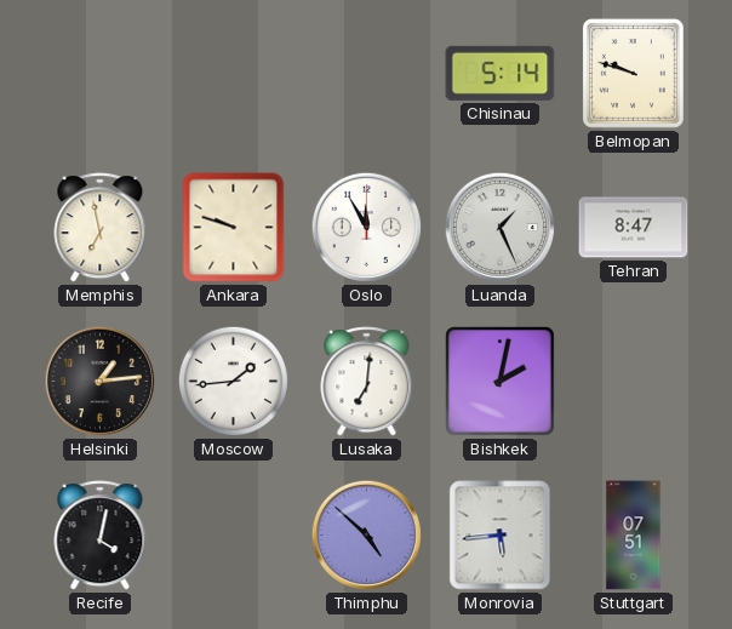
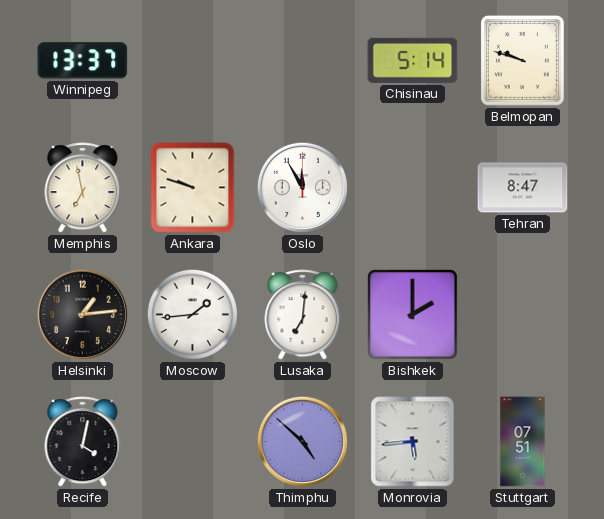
Winnipeg: none -> 13:37 (83, 61)
Luanda: 1:26 -> none (499, 227)
Bishkek: 2:02 -> 2:00 (413, 315)
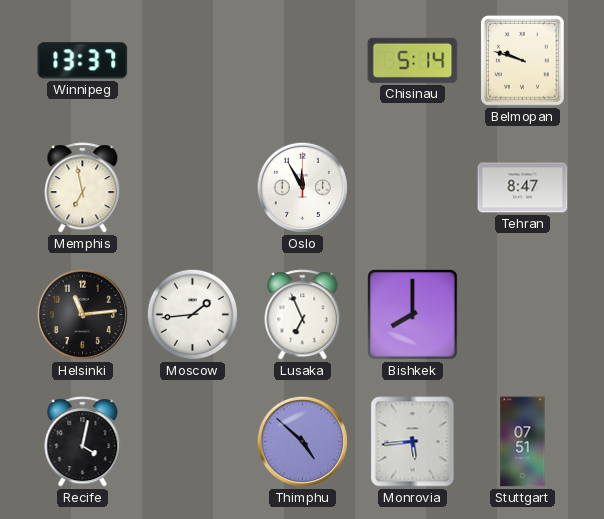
Ankara: 9:48 -> none (193, 188)
Helsinki: 1:14 -> 11:14 (82, 314)
Lusaka: 7:01 -> 6:56 (303, 315)
Bishkek: 2:00 -> 8:00 (413, 315)
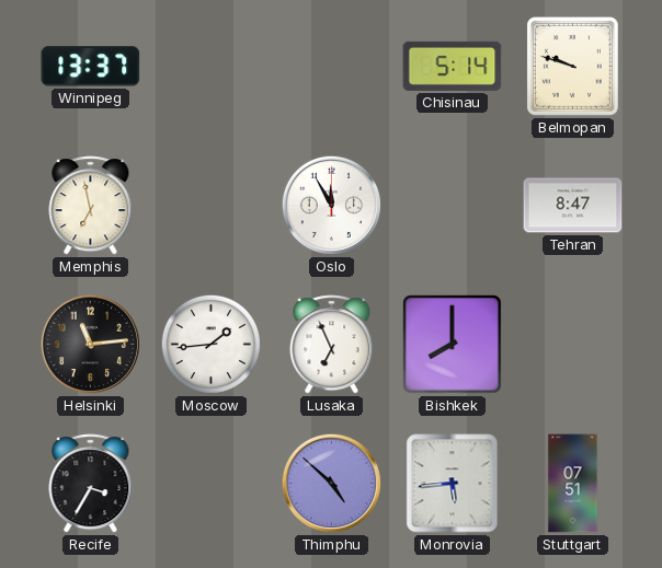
Recife: 4:02 -> 3:35 (91, 484)
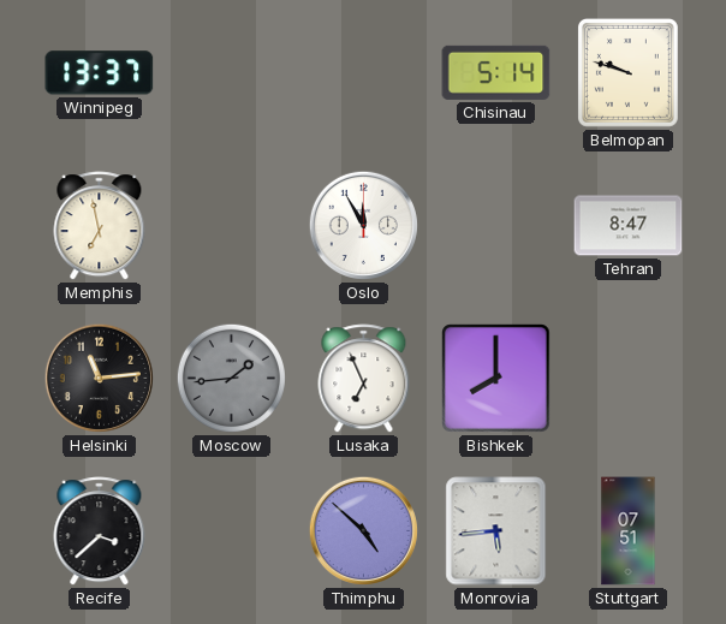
Moscow dial: white -> grey (231, 378)
Recife: 3:35 -> 3:38 (100, 531)
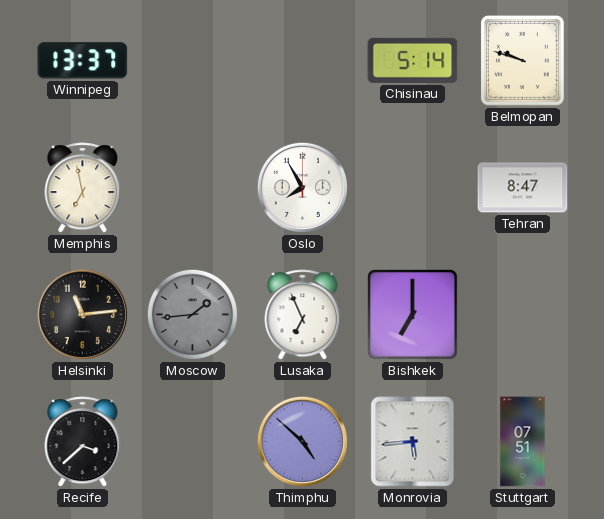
Oslo: 11:55 -> 7:55 (302, 187)
Bishkek: 8:00 -> 7:00 (413, 315)
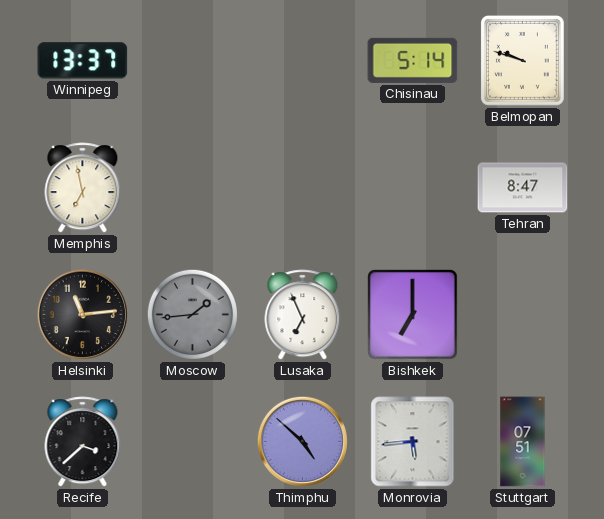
Oslo: 7:55 -> none (302, 187)
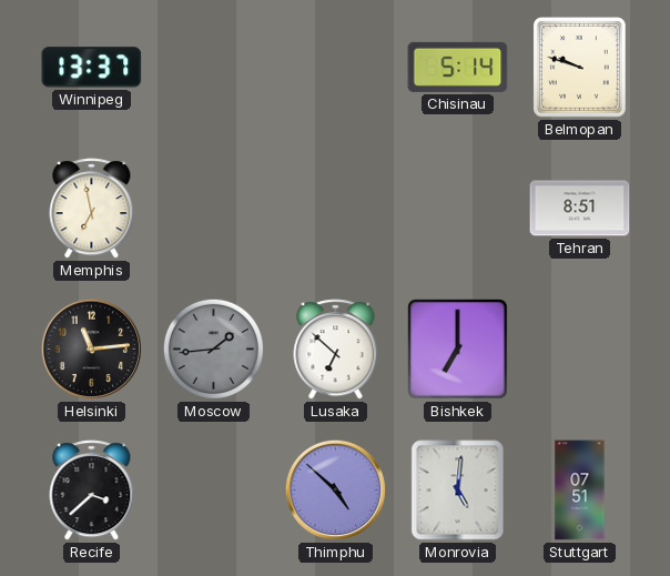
Tehran: 8:47 -> 8:51 (580, 209)
Lusaka: 6:56 -> 6:52 (336, 350)
Monrovia: 5:44 -> 5:01 (458, 491)
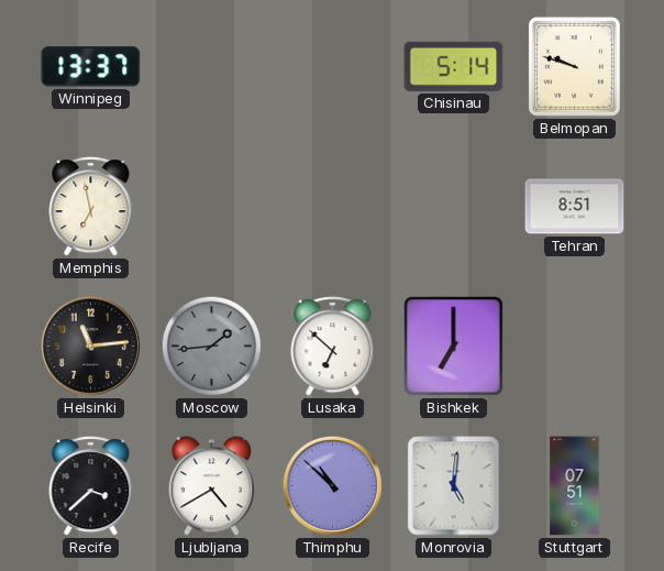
Ljubljana: none -> 4:40 (211, 486)
Thimphu: 4:52 -> 10:52 (332, 485)
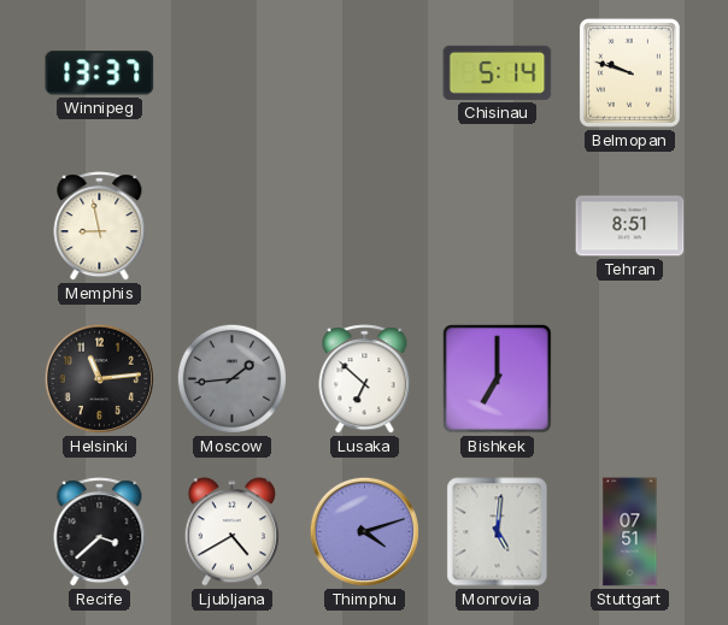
Memphis: 6:58 -> 8:58 (100, 226)
Thimphu: 10:52 -> 4:12 (364, 531)
